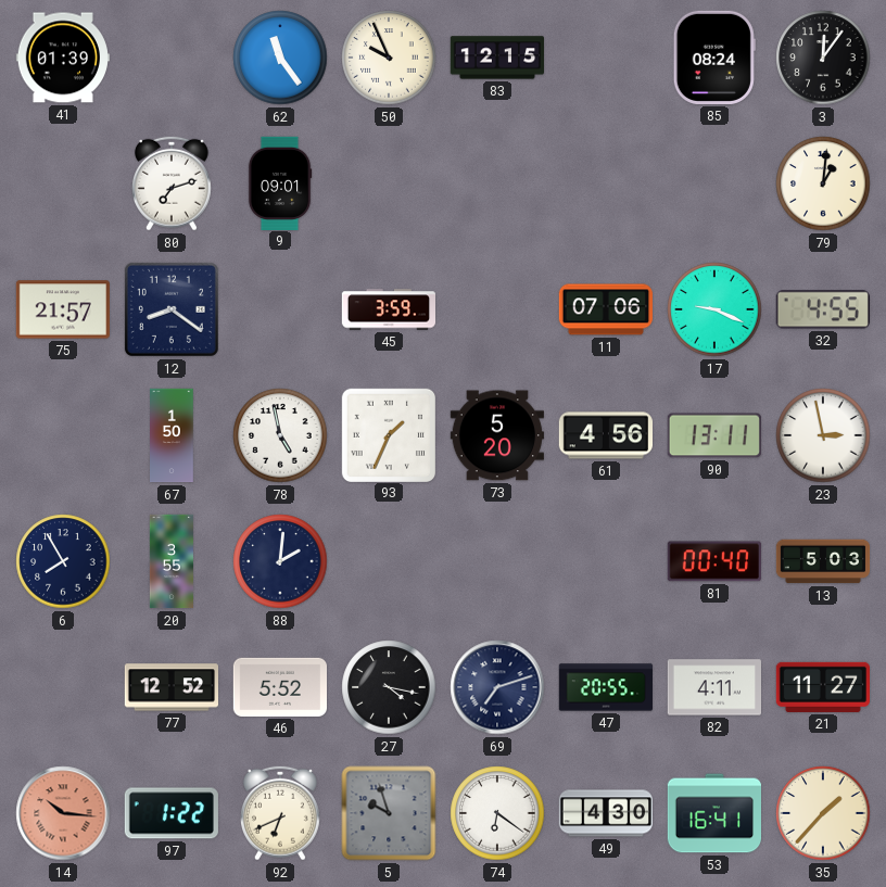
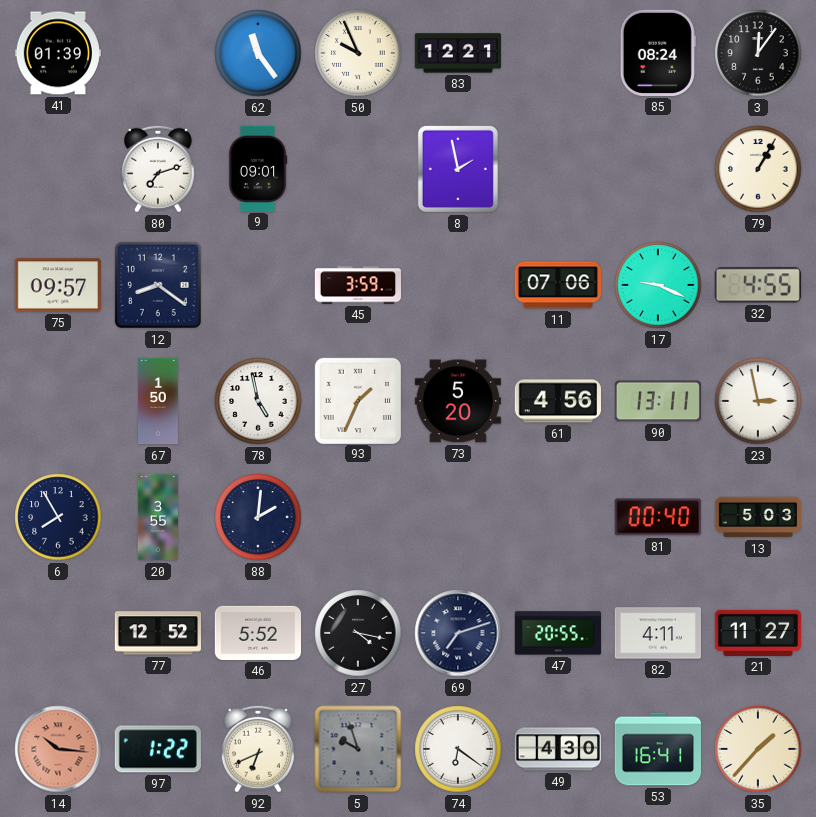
83: 12:15 -> 12:21 (457, 53)
8: none -> 1:58 (458, 169)
79: 1:01 -> 1:05 (758, 169)
75: 21:57 -> 09:57 (57, 285)
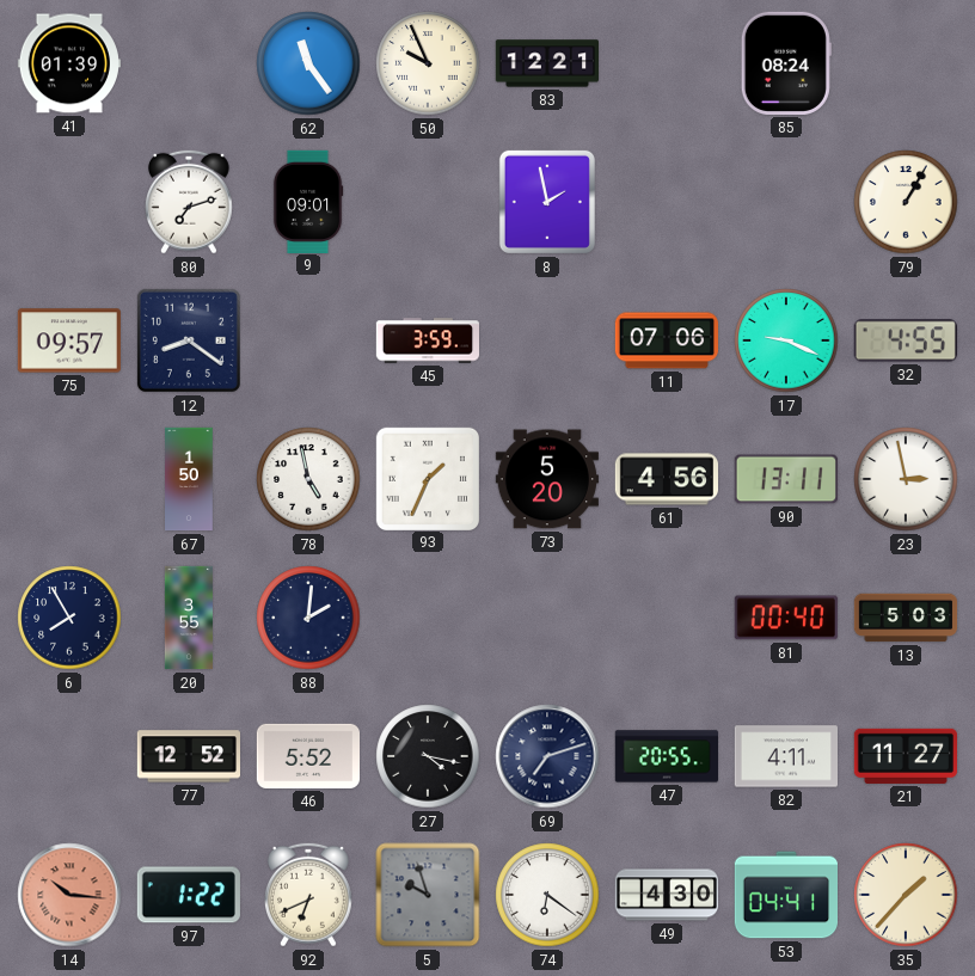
3: 12:06 -> none (758, 53)
53: 16:41 -> 04:41 (785, 895)
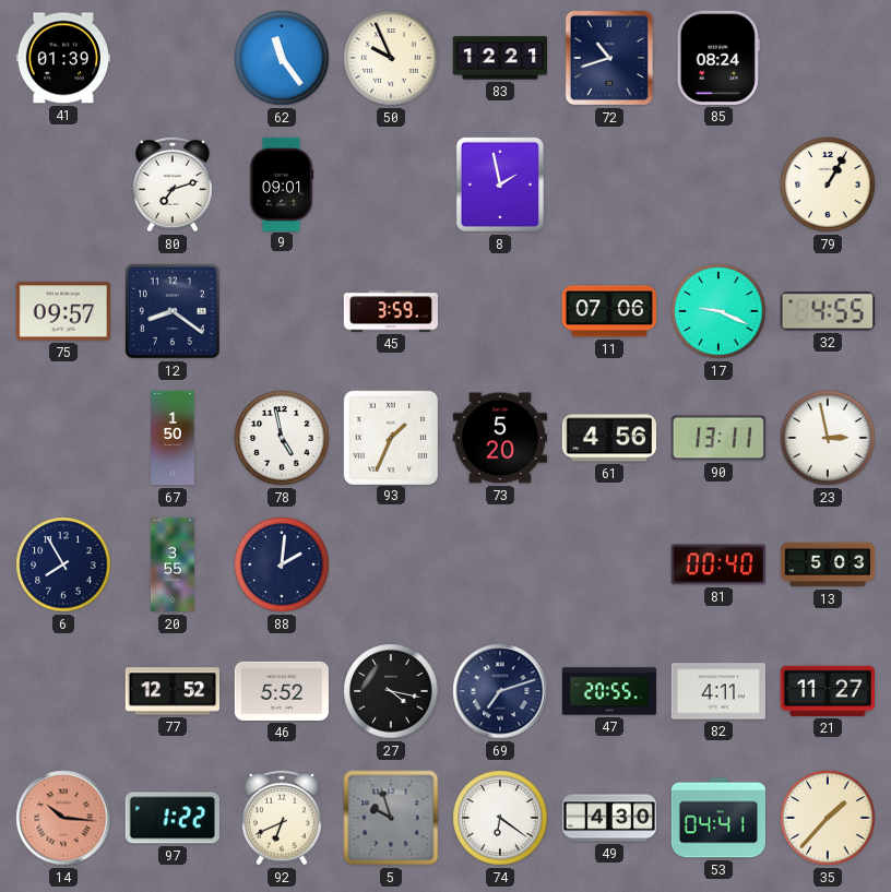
72: none -> 10:42 (609, 58)
